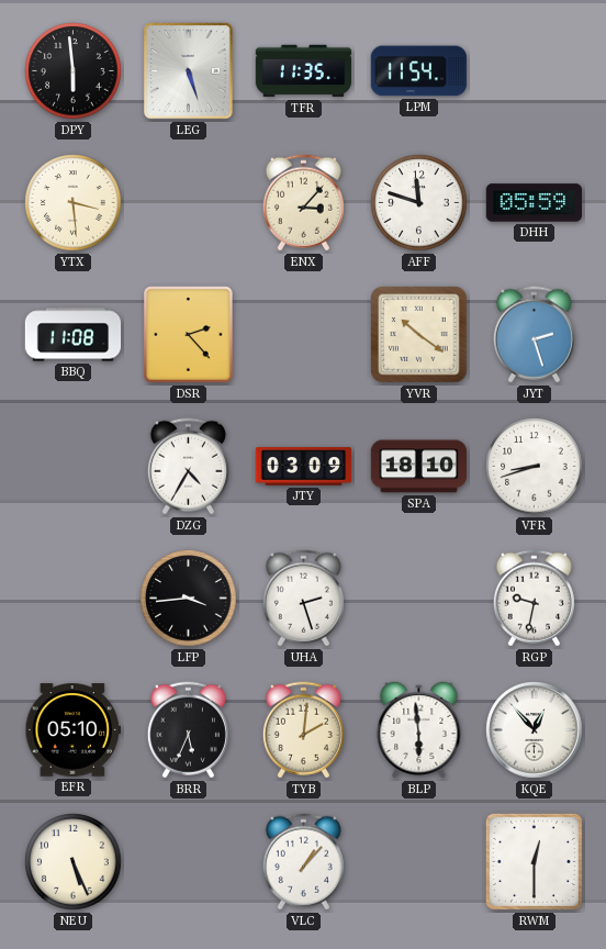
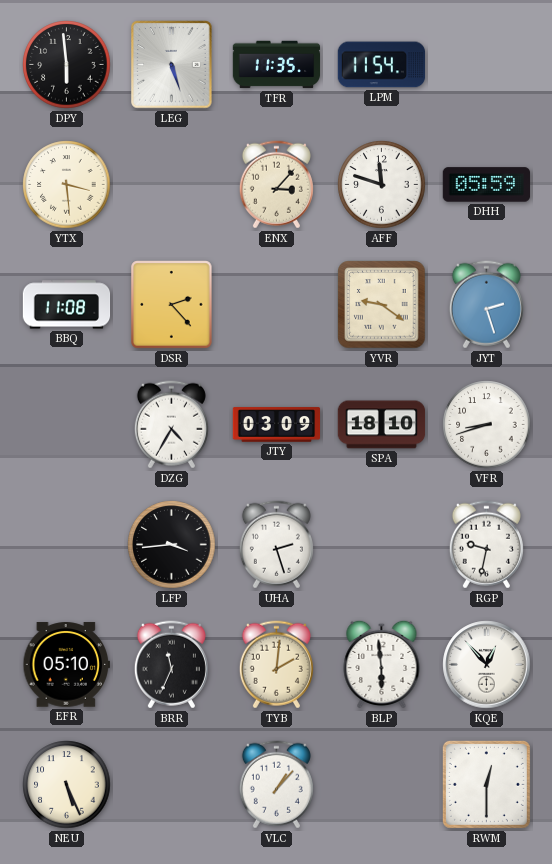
YVR: 10:21 -> 9:21 (382, 305)
BRR: 5:34 -> 11:34 (171, 665)
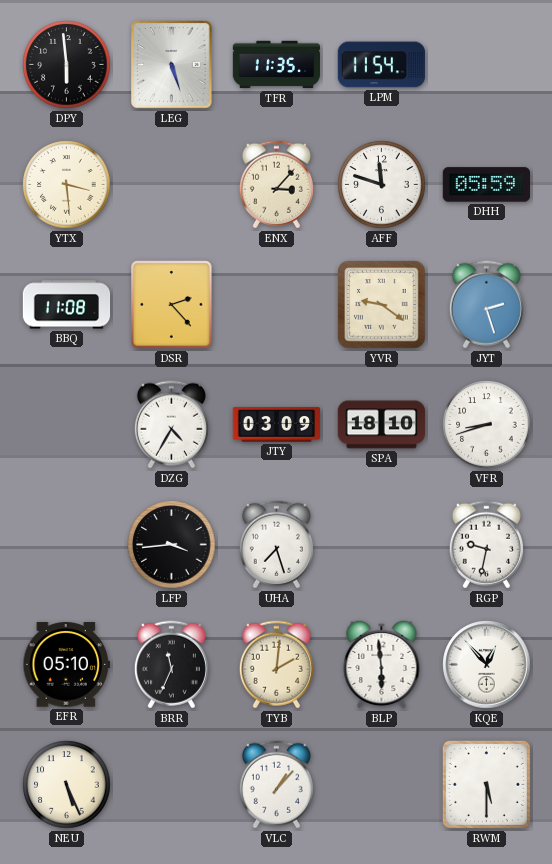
UHA: 2:27 -> 7:27 (276, 545)
RWM: 12:30 -> 5:30 (486, 784)
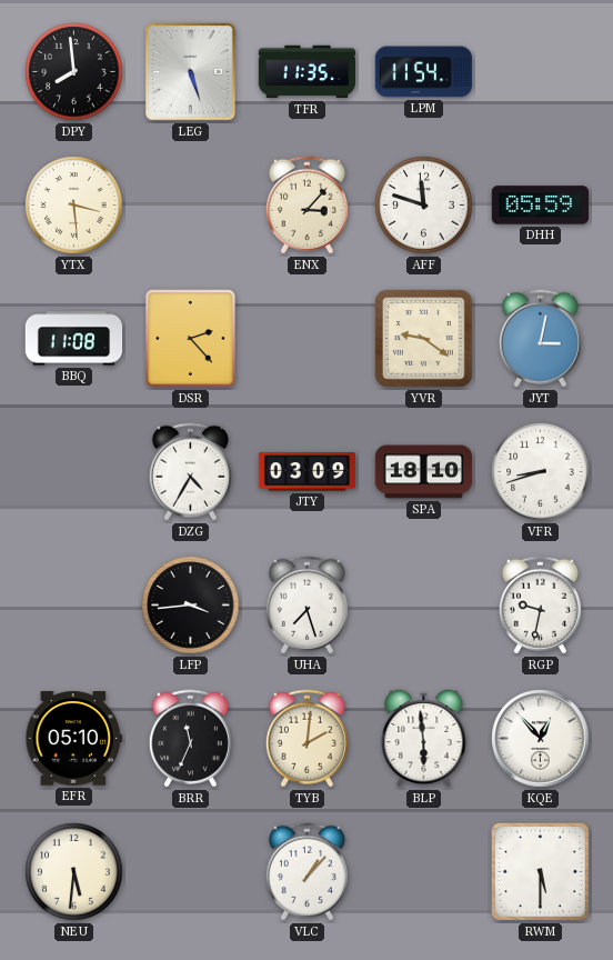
DPY: 5:59 -> 7:59 (74, 72)
JYT: 2:27 -> 3:02 (540, 339)
NEU: 5:26 -> 5:31 (74, 872)
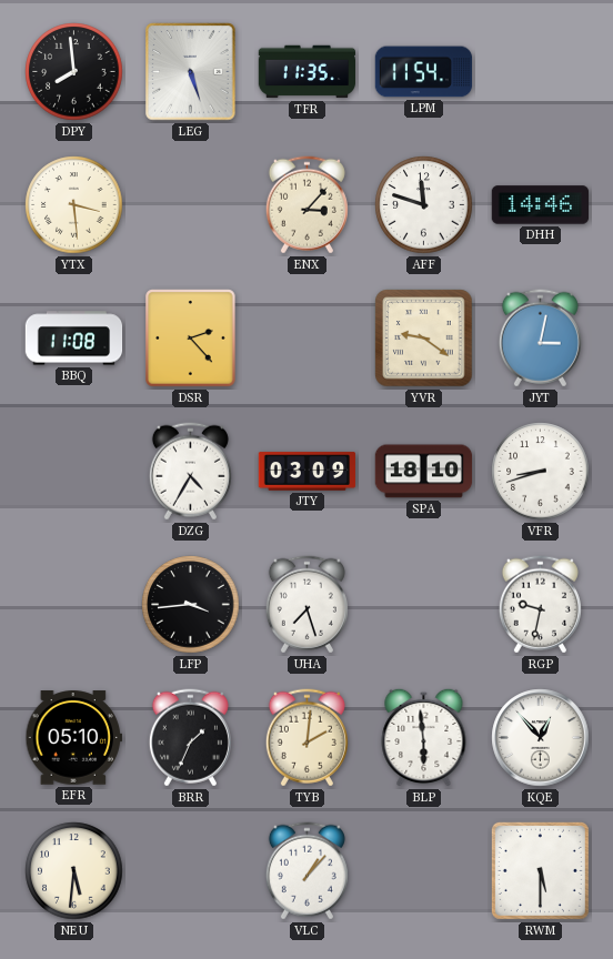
DHH: 05:59 -> 14:46 (541, 205)
BRR: 11:34 -> 1:34 (190, 738)
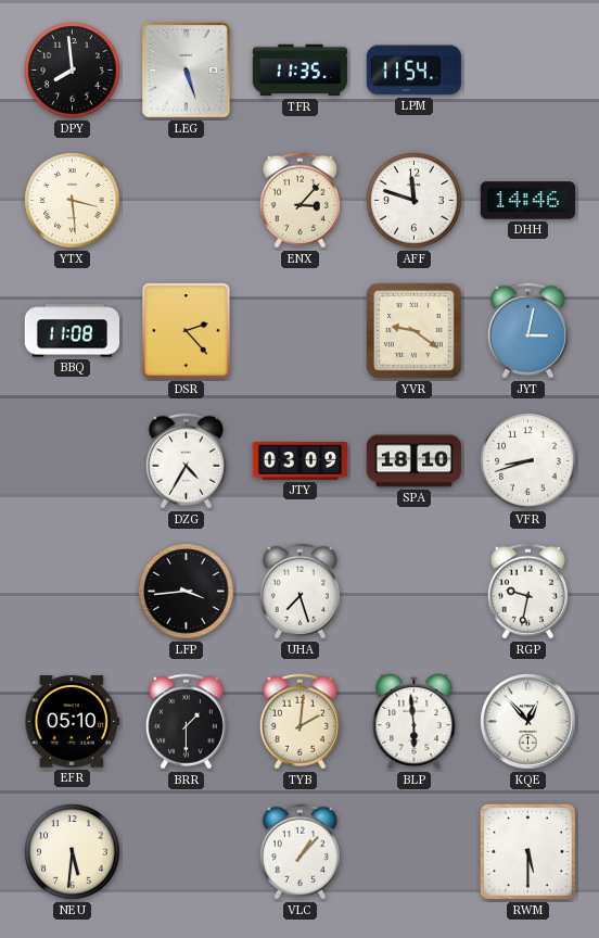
BRR: 1:34 -> 1:30 (186, 722)
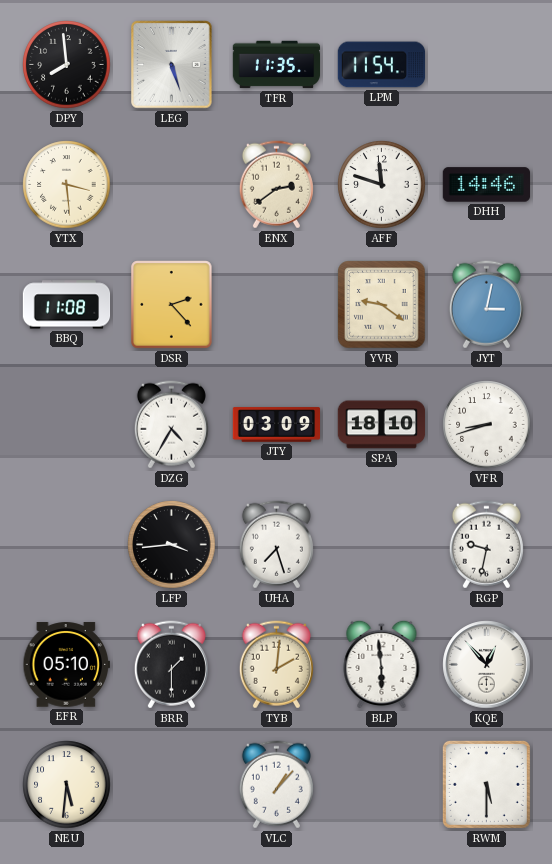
ENX: 3:07 -> 2:39 (276, 185)
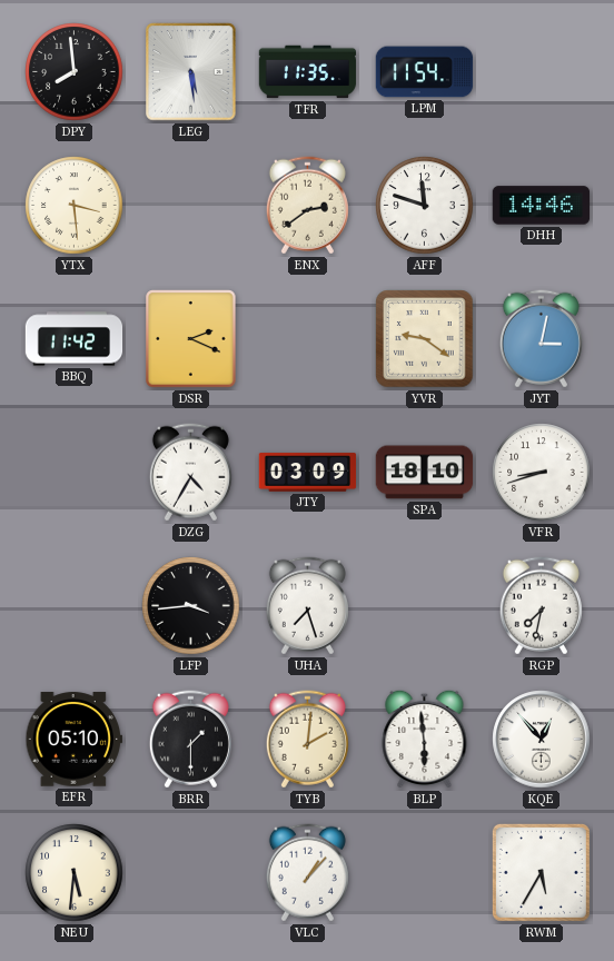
LEG: 5:27 -> 5:29 (191, 72)
BBQ: 11:08 -> 11:42 (75, 339)
DSR: 2:23 -> 2:19 (191, 339)
RGP: 9:32 -> 7:32 (541, 606)
RWM: 5:30 -> 5:35 (541, 872)
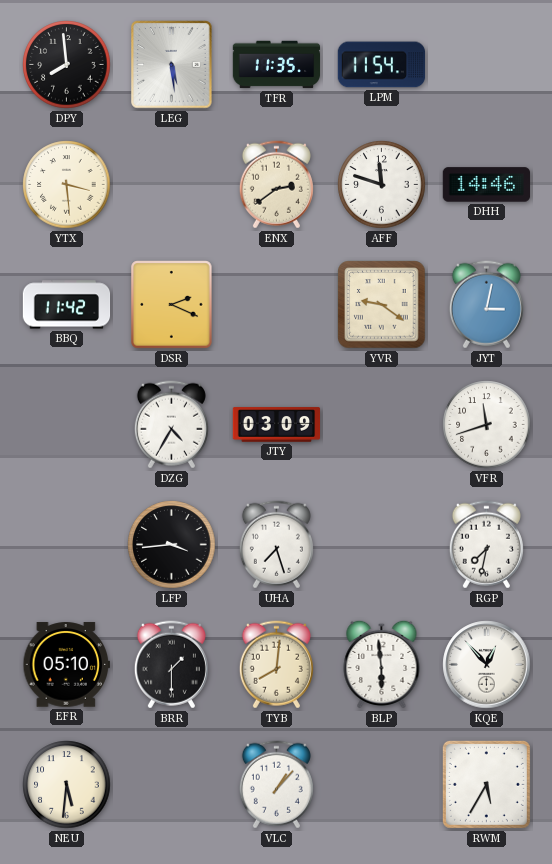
SPA: 18:10 -> none (425, 473)
VFR: 8:42 -> 11:42 (487, 425)
TYB: 2:01 -> 8:01 (276, 665)
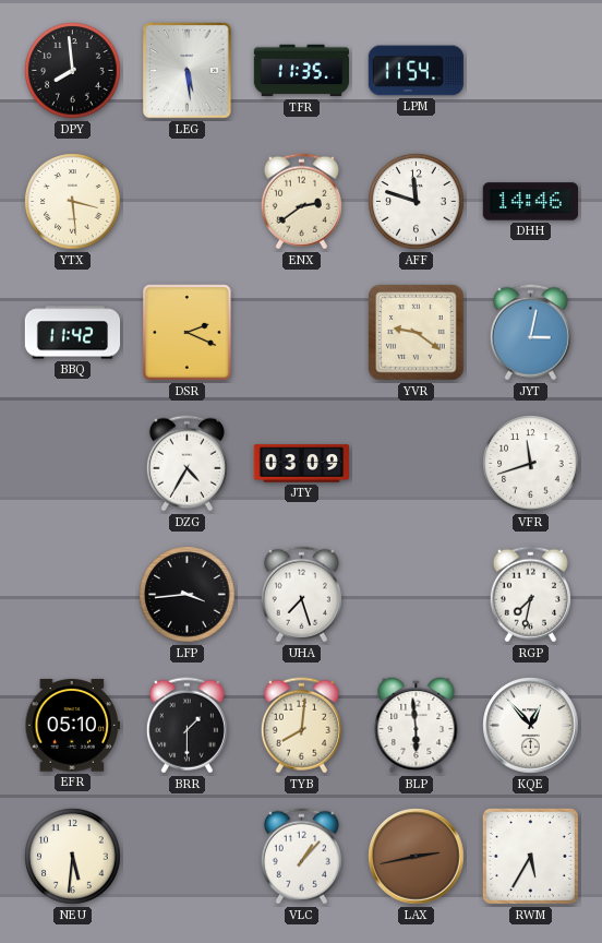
LAX: none -> 2:43 (417, 857)
